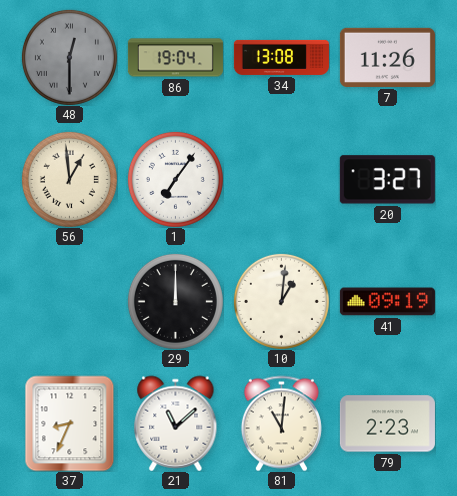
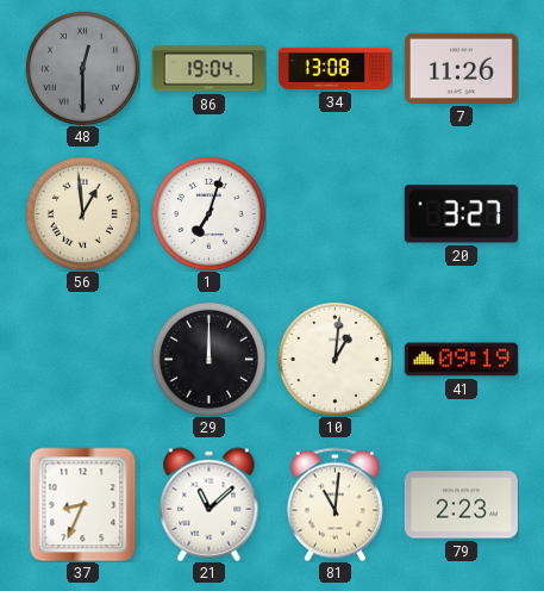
1: 7:06 -> 7:03 (208, 213)
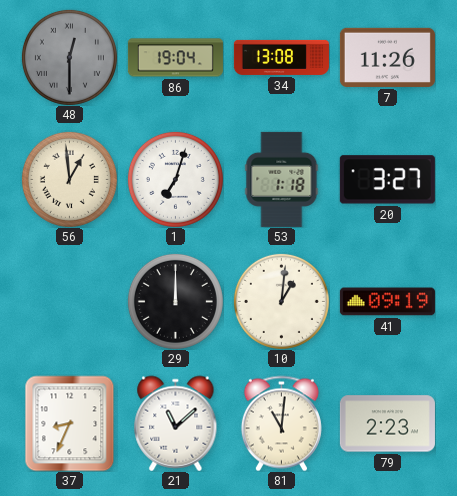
53: none -> 1:18 (282, 179)
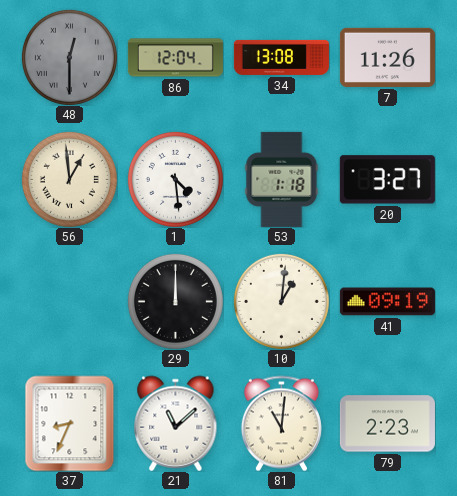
86: 19:04 -> 12:04 (175, 58)
1: 7:03 -> 4:29 (175, 179)
